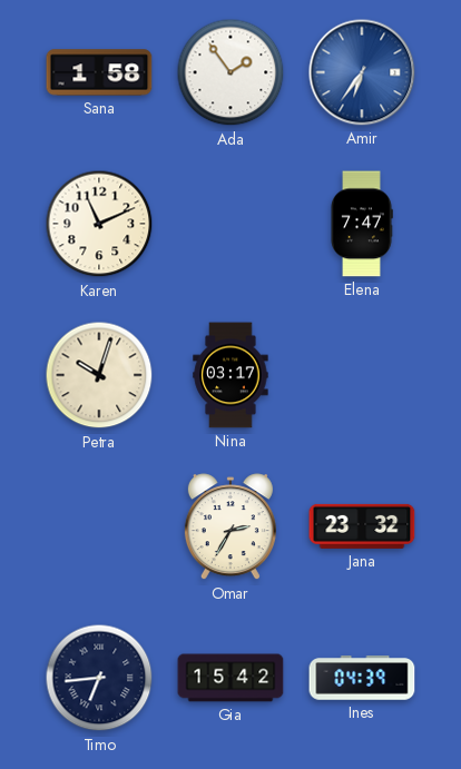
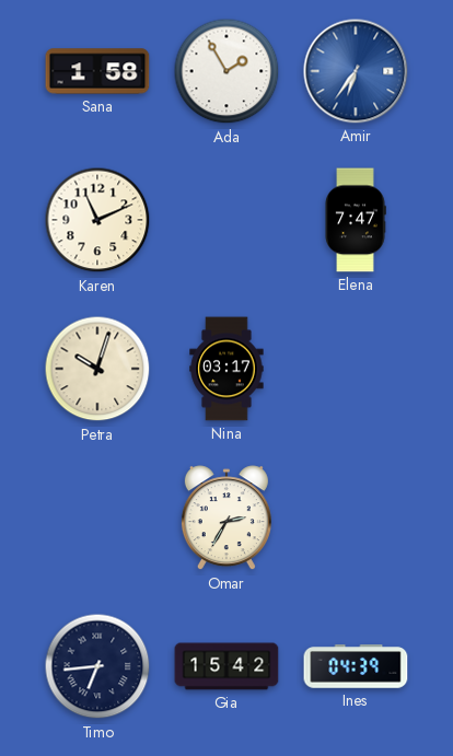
Ada: 1:54 -> 1:55 (226, 71)
Jana: 23:32 -> none (362, 526)
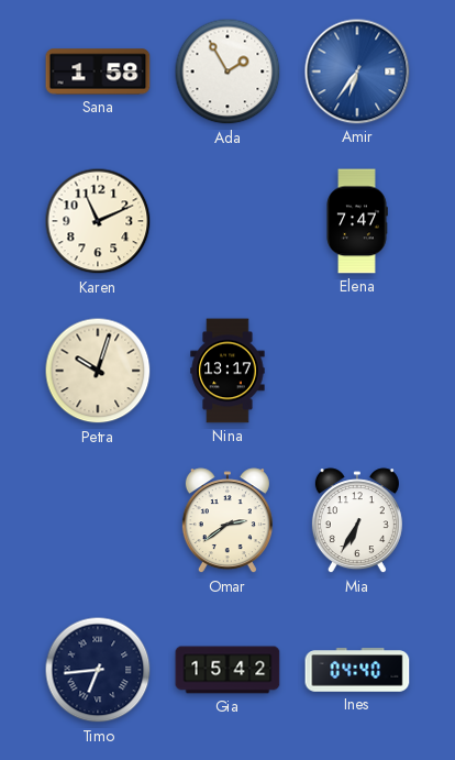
Nina: 03:17 -> 13:17 (227, 371)
Omar: 2:35 -> 2:39 (227, 521)
Mia: none -> 6:35 (357, 521)
Ines: 04:39 -> 04:40 (357, 670)
